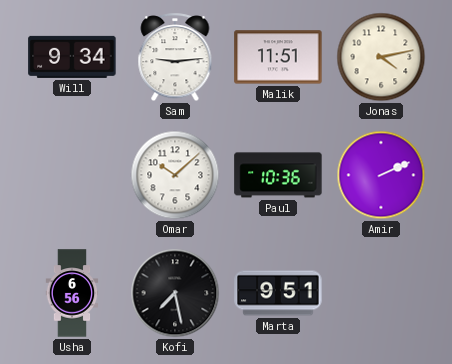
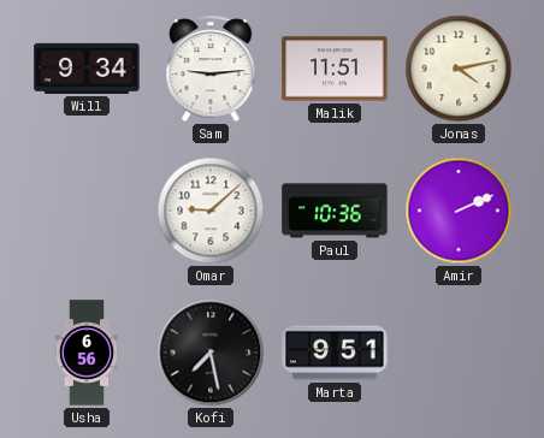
Omar: 10:08 -> 9:08 (211, 211)
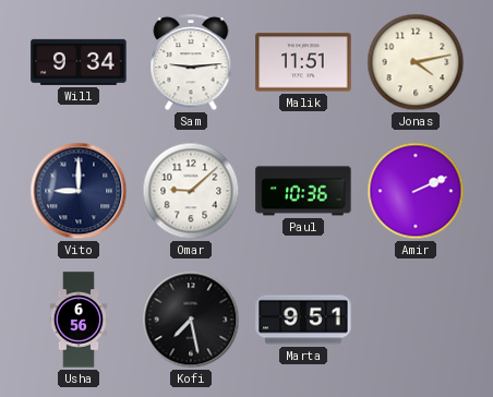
Vito: none -> 9:00 (79, 191)
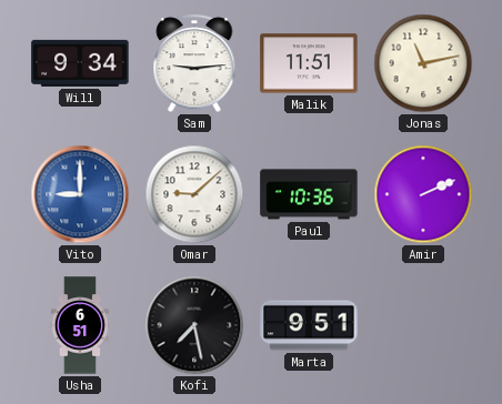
Jonas: 4:13 -> 11:13 (423, 63)
Vito dial: navy -> blue (80, 194)
Usha: 6:56 -> 6:51 (80, 325)
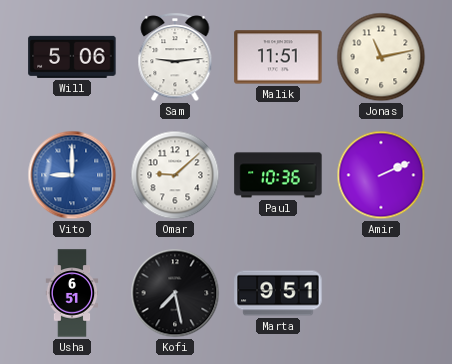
Will: 9:34 -> 5:06 (72, 57)
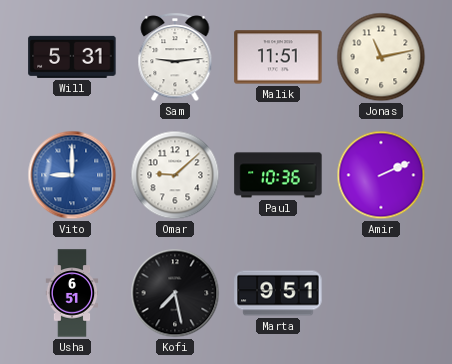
Will: 5:06 -> 5:31 (72, 57)
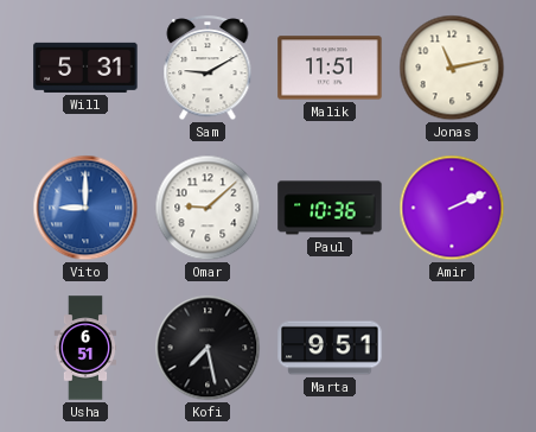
Sam: 9:14 -> 9:10 (208, 69)
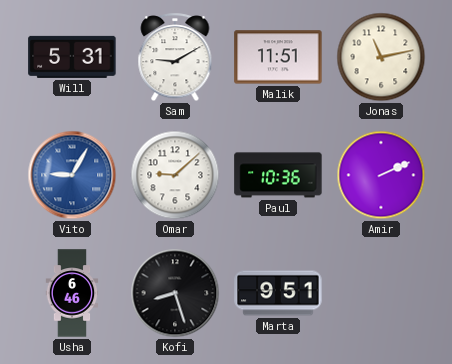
Vito: 9:00 -> 9:05 (72, 175)
Usha: 6:51 -> 6:46 (72, 293)
Kofi: 7:28 -> 8:27 (175, 293)
